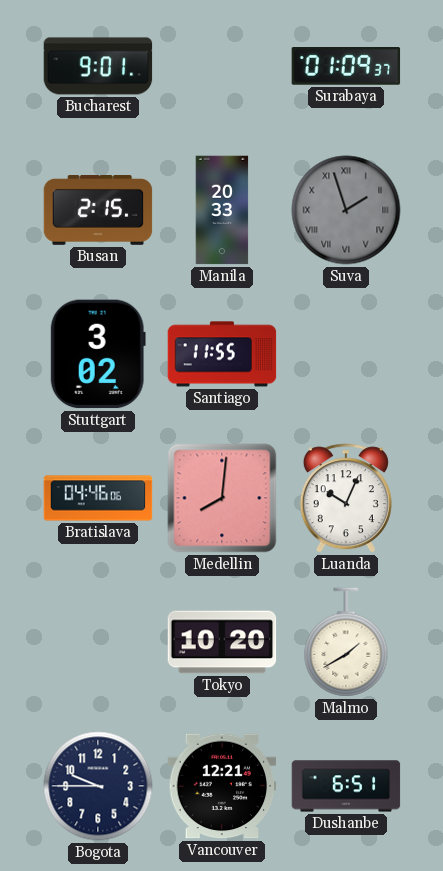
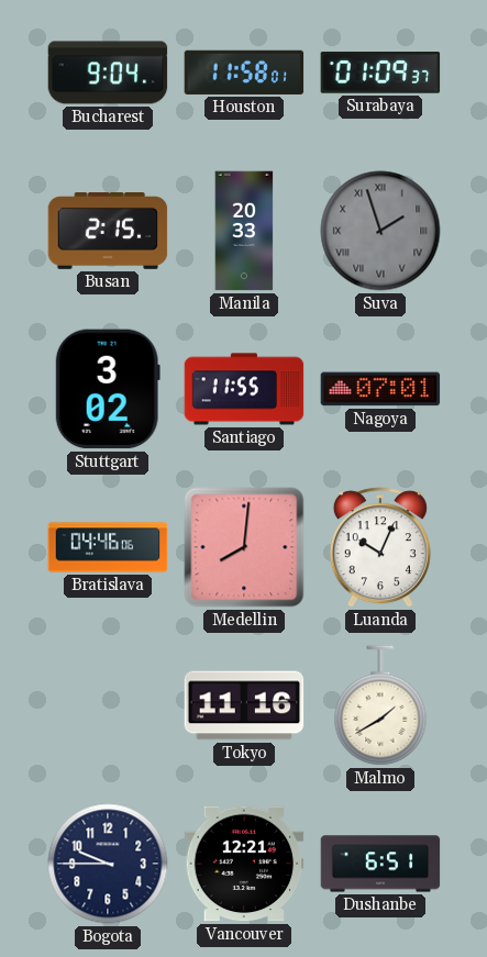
Bucharest: 9:01 -> 9:04 (108, 73)
Houston: none -> 11:58 (244, 73)
Nagoya: none -> 07:01 (380, 389)
Tokyo: 10:20 -> 11:16 (244, 705)
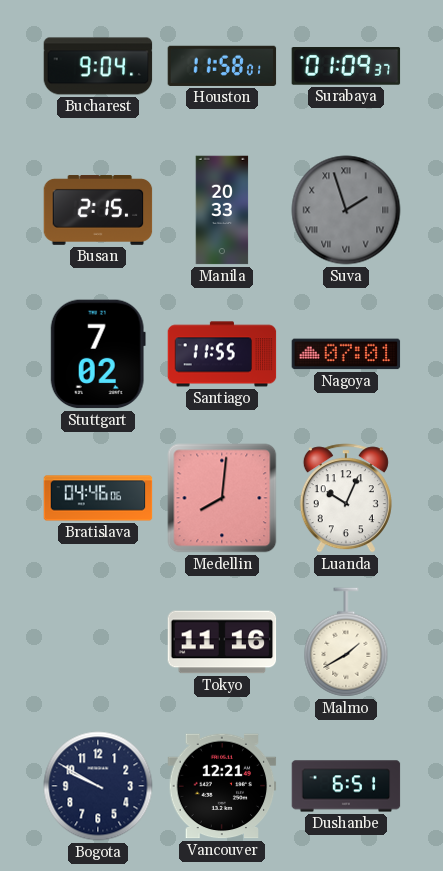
Stuttgart: 3:02 -> 7:02 (98, 354)
Bogota: 9:45 -> 9:50 (98, 786)
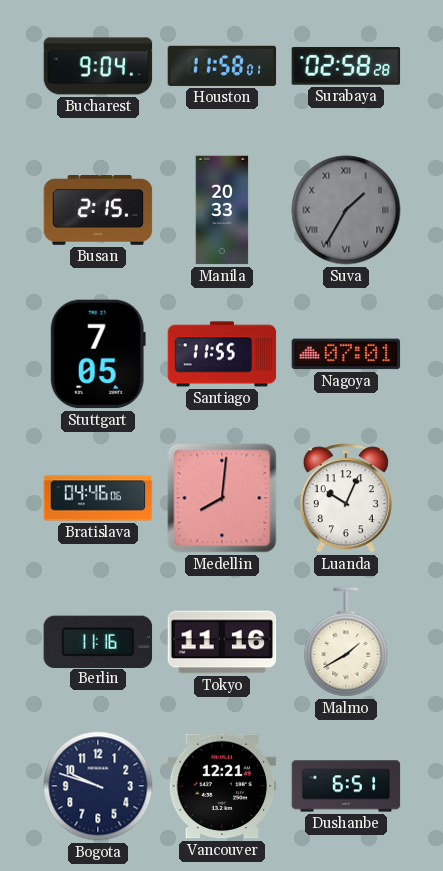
Surabaya: 01:09 -> 02:58 (346, 67)
Suva: 1:57 -> 1:35 (346, 210)
Stuttgart: 7:02 -> 7:05 (98, 354)
Berlin: none -> 11:16 (98, 641)
Bogota: 9:50 -> 9:48 (98, 786)
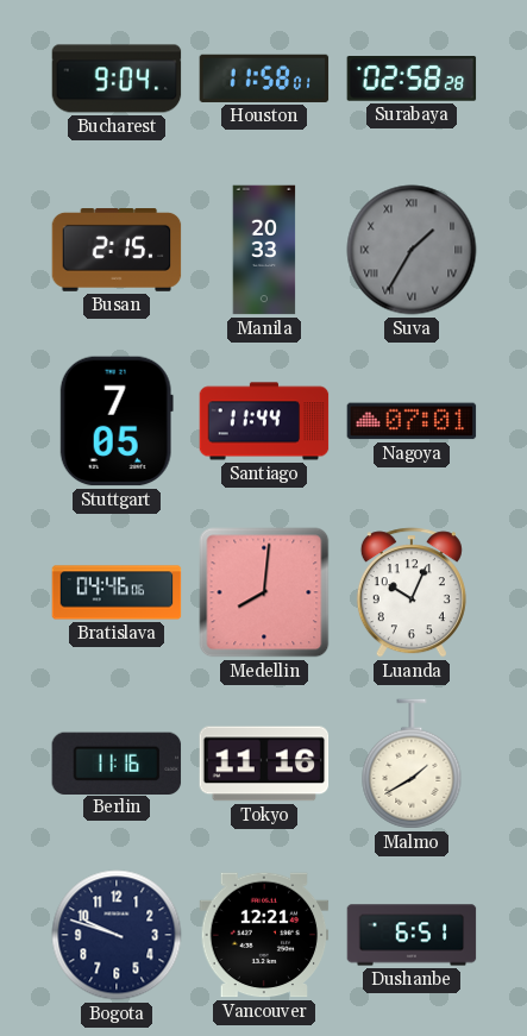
Santiago: 11:55 -> 11:44 (264, 421)
